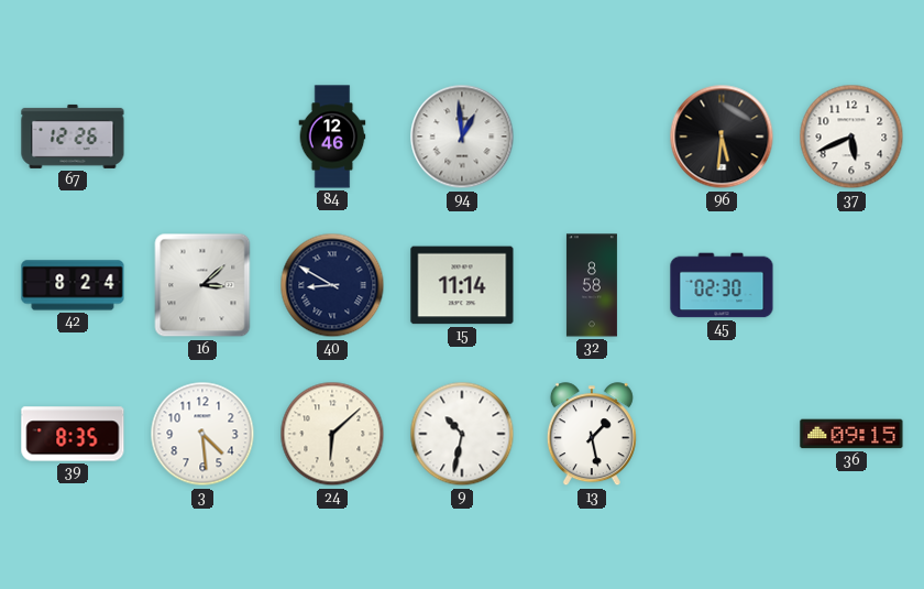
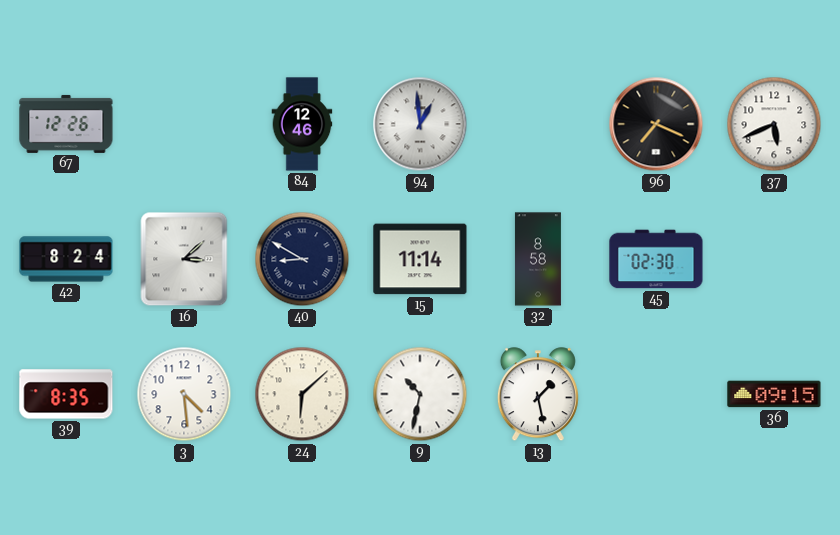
96: 5:31 -> 7:19 (656, 124)
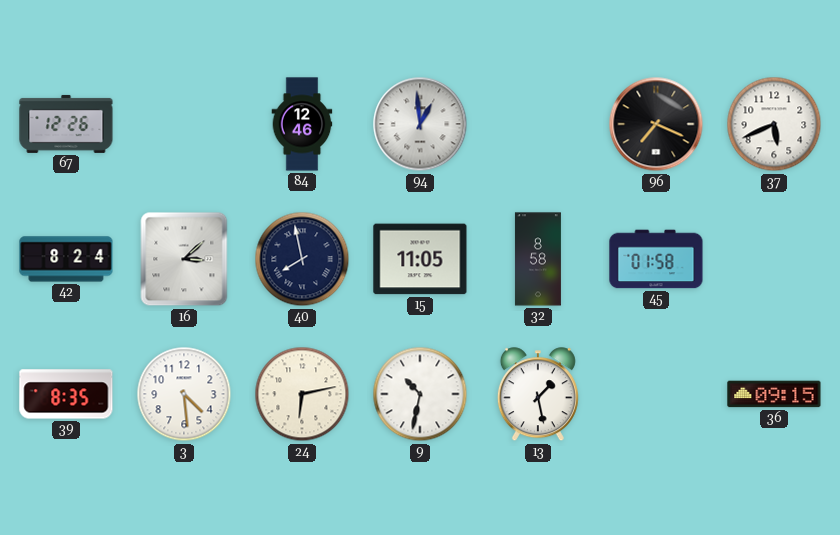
40: 8:50 -> 7:58 (302, 259)
15: 11:14 -> 11:05 (420, 259)
45: 02:30 -> 01:58 (656, 259)
24: 6:08 -> 6:13 (302, 394)
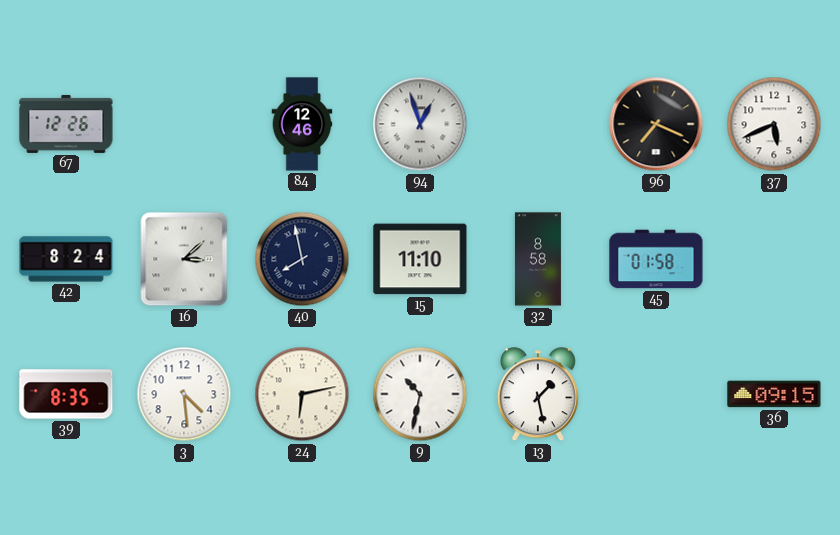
94: 12:59 -> 12:57 (420, 124)
15: 11:05 -> 11:10 (420, 259)
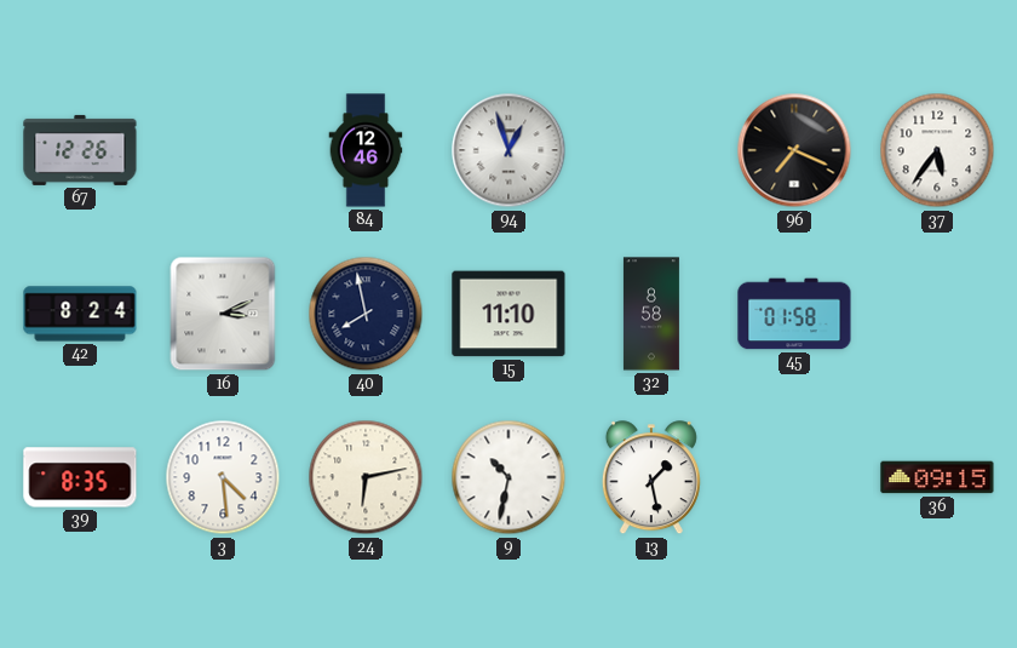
37: 5:41 -> 5:36 (937, 150)
16: 3:08 -> 3:11 (223, 314)
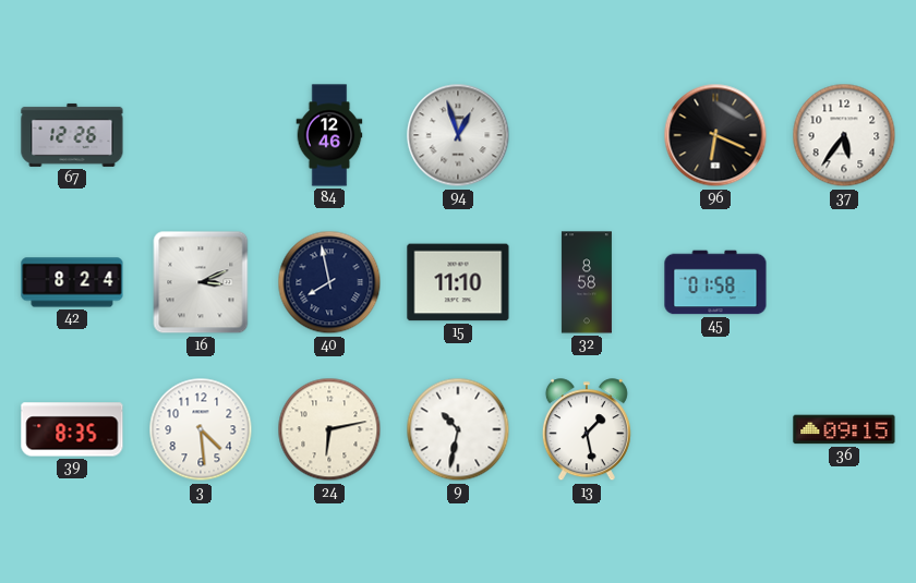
96: 7:19 -> 6:19 (715, 135)
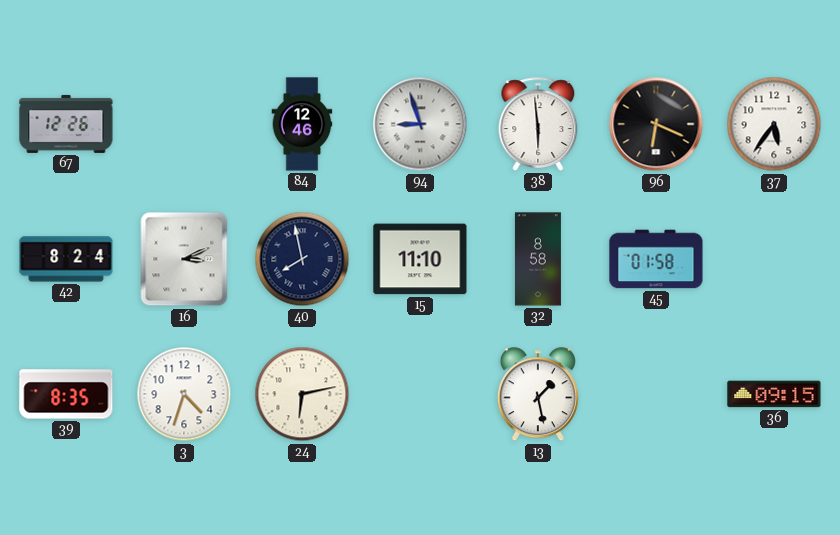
94: 12:57 -> 8:57 (420, 124)
38: none -> 5:59 (538, 124)
3: 4:29 -> 4:33 (184, 394)
9: 10:32 -> none (458, 429)
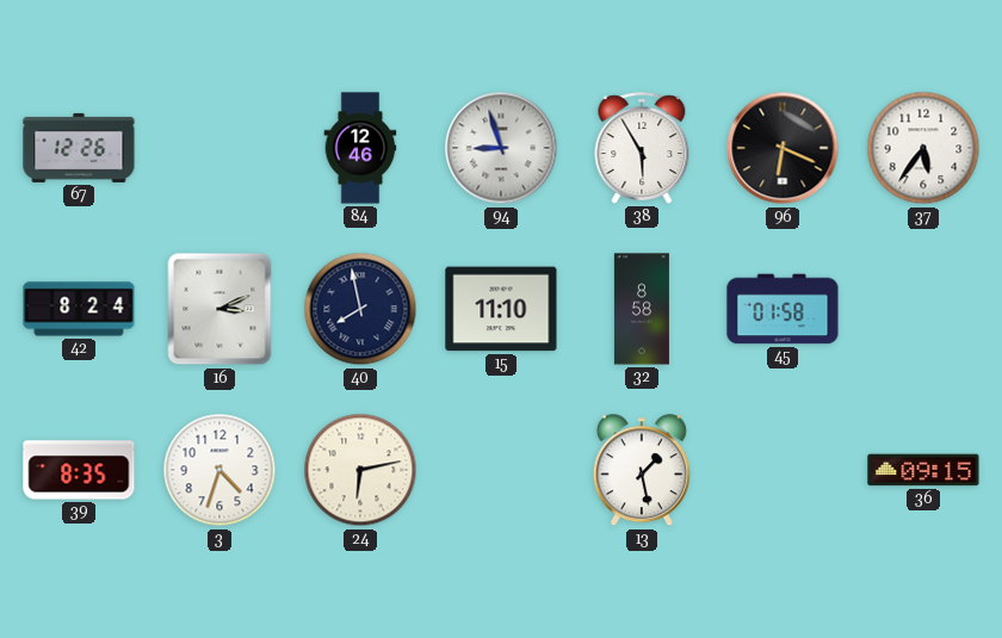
38: 5:59 -> 5:55 (642, 148)
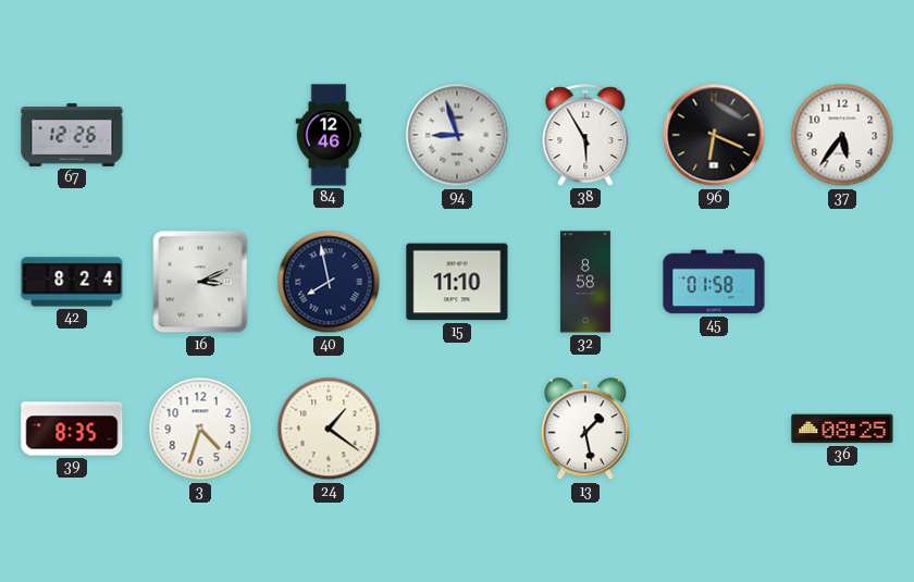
24: 6:13 -> 1:21 (329, 429)
36: 09:15 -> 08:25 (842, 429)
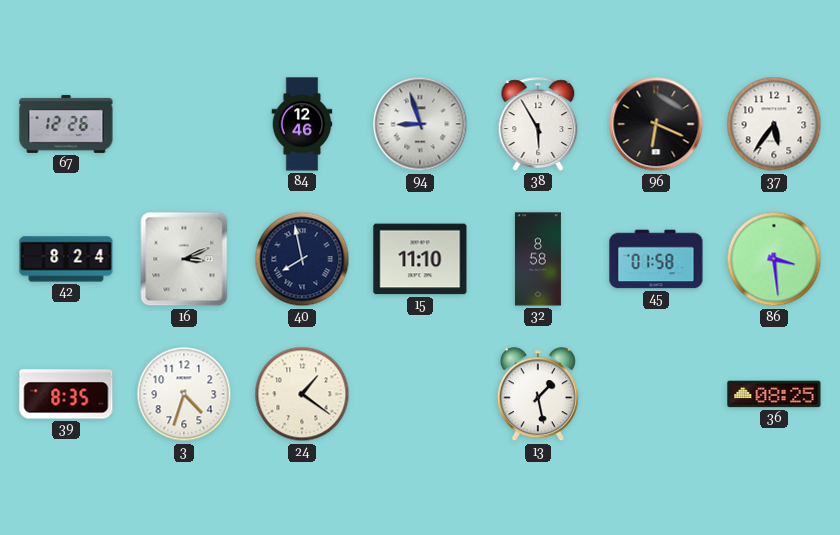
86: none -> 3:29 (774, 259)
